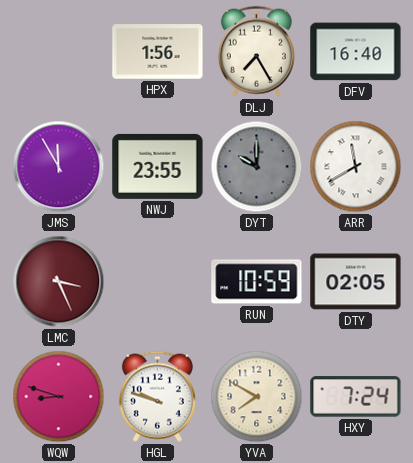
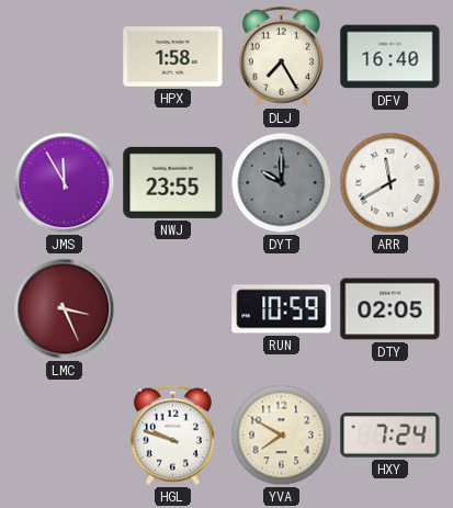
HPX: 1:56 -> 1:58 (173, 57)
WQW: 8:48 -> none (59, 397)
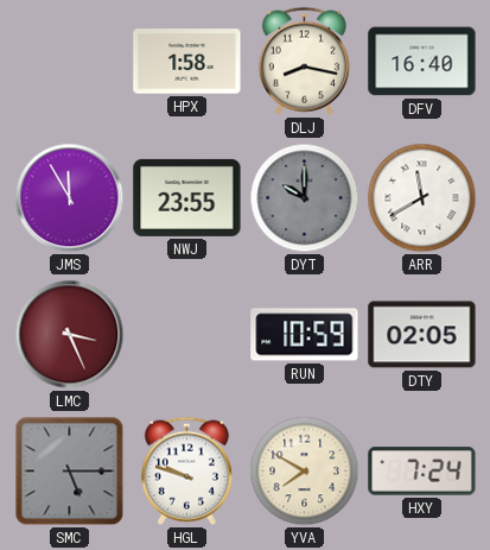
DLJ: 7:25 -> 8:17 (304, 61)
SMC: none -> 5:15 (70, 472)
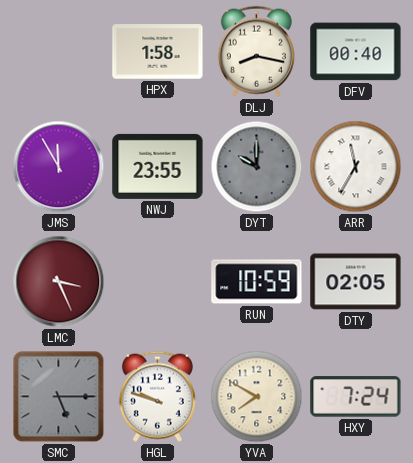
DFV: 16:40 -> 00:40 (356, 52)
ARR: 11:40 -> 11:35 (356, 167)
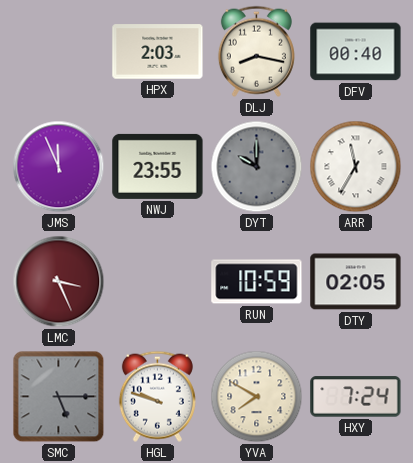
HPX: 1:58 -> 2:03 (158, 52)
JMS: 11:55 -> 11:56 (59, 167)
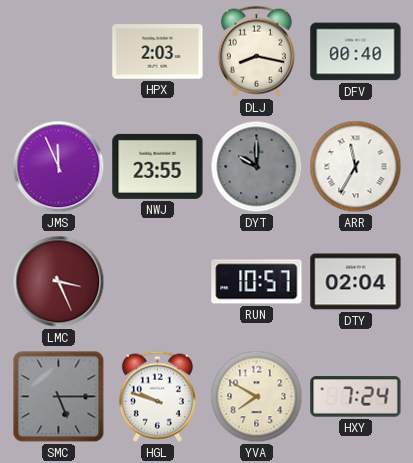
RUN: 10:59 -> 10:57 (257, 282)
DTY: 02:05 -> 02:04 (356, 282)
